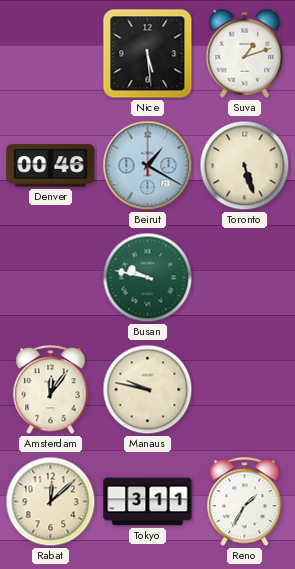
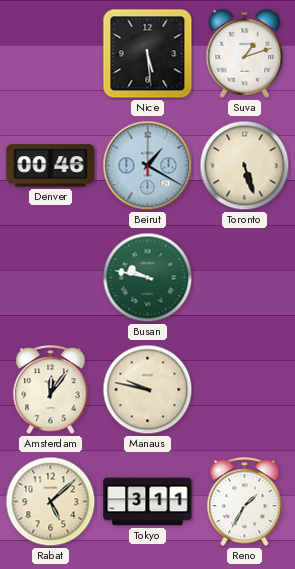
Rabat: 12:08 -> 5:08 (51, 502)
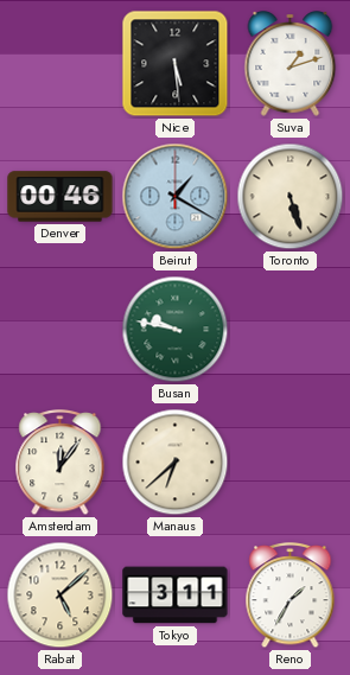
Manaus: 9:47 -> 6:38 (176, 463)
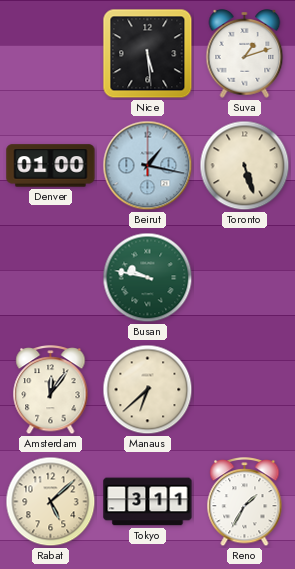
Denver: 00:46 -> 01:00 (51, 166)
Beirut: 1:20 -> 1:17 (148, 166)
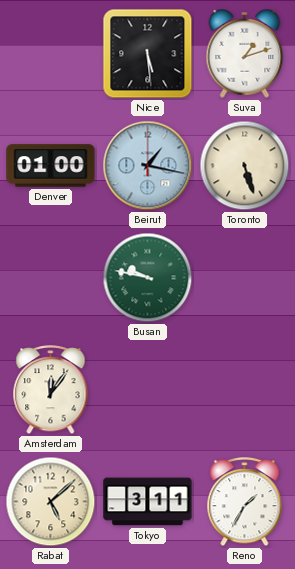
Manaus: 6:38 -> none (148, 390)
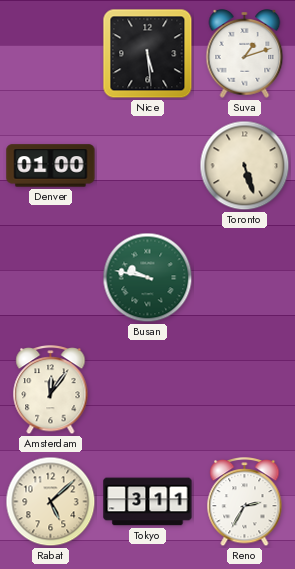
Beirut: 1:17 -> none (148, 166)
Reno: 1:35 -> 2:35 (245, 503)
